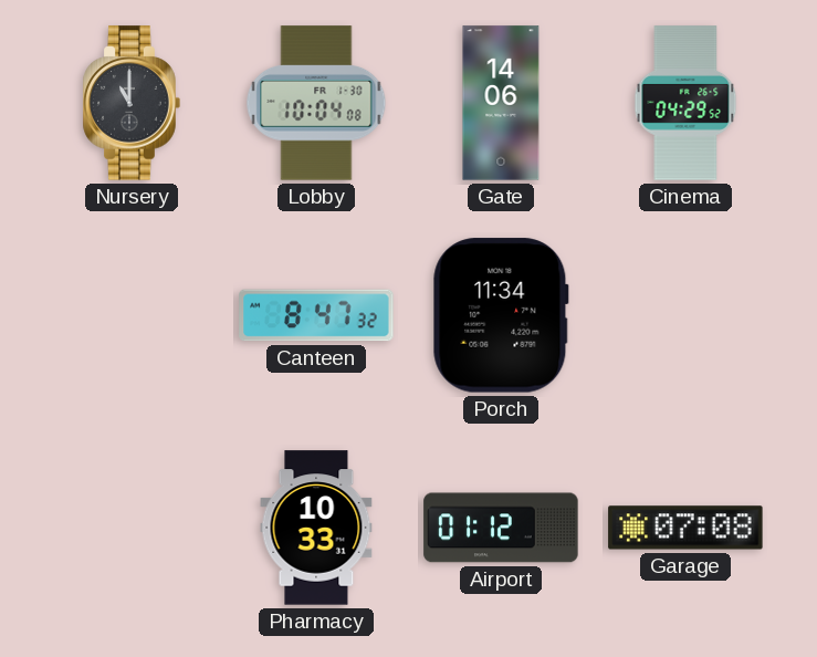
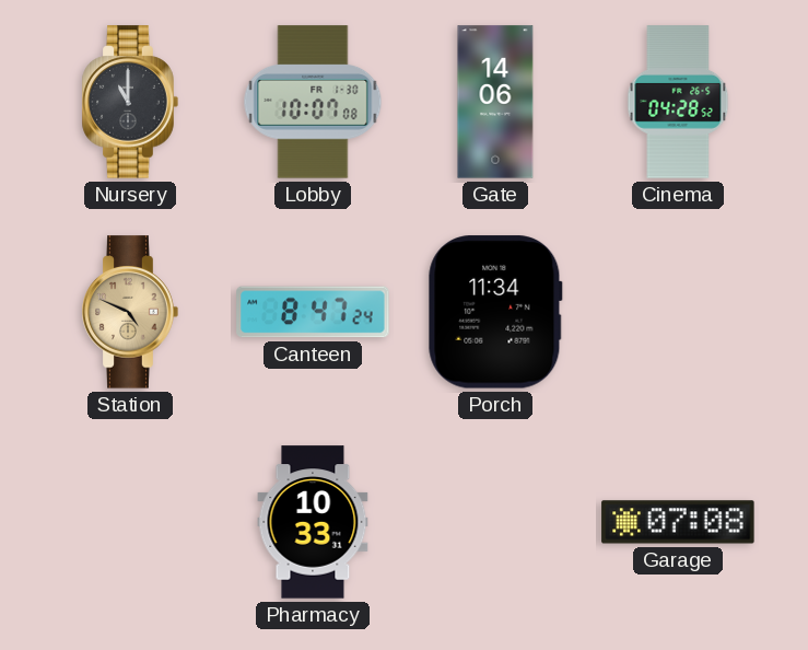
Lobby: 10:04 -> 10:07 (313, 102)
Cinema: 04:29 -> 04:28 (678, 102)
Station: none -> 4:49 (130, 312)
Canteen: 8:47:32 -> 8:47:24 (313, 312)
Airport: 01:12 -> none (501, 528)
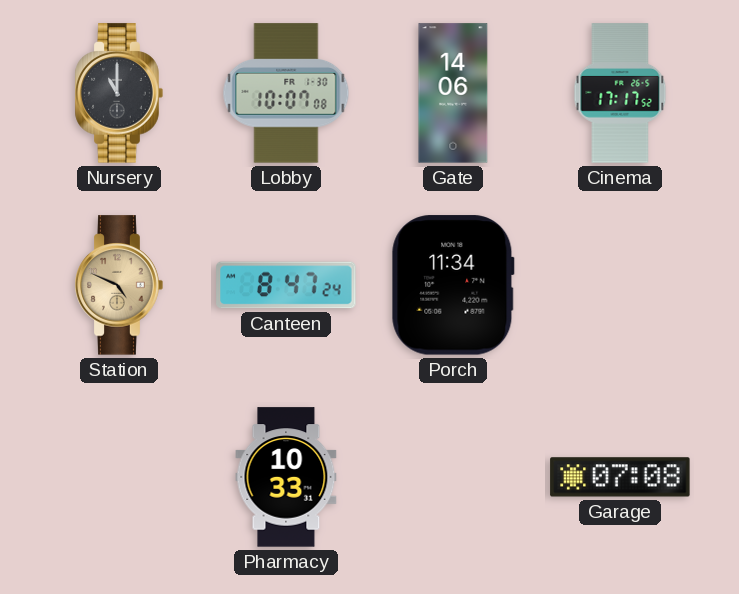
Cinema: 04:28 -> 17:17 (620, 93)
